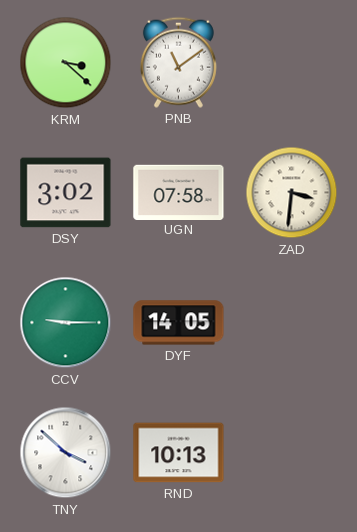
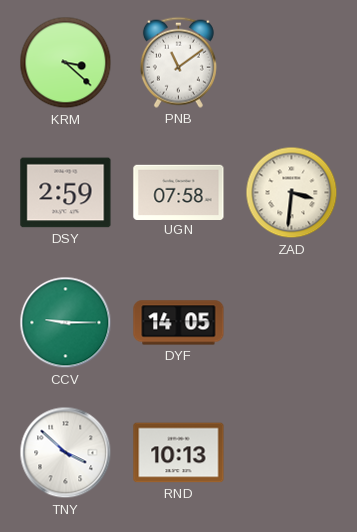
DSY: 3:02 -> 2:59 (66, 193)
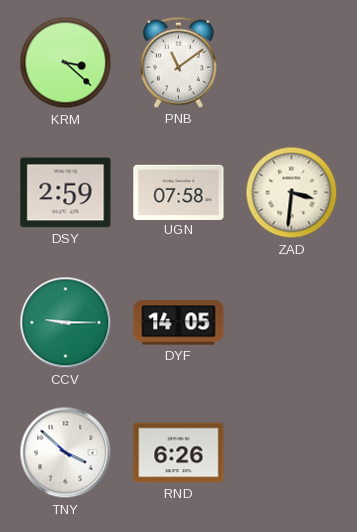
RND: 10:13 -> 6:26 (179, 453)
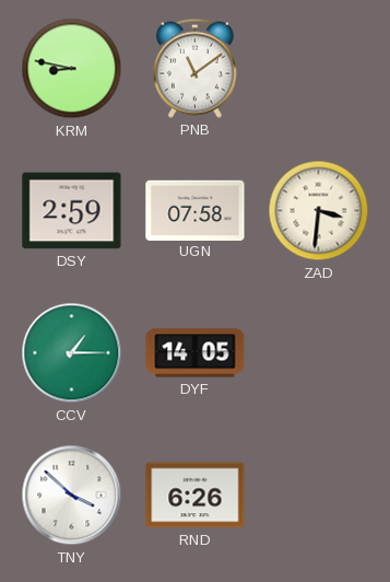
KRM: 3:22 -> 8:47 (72, 69)
CCV: 9:15 -> 1:15 (72, 353)
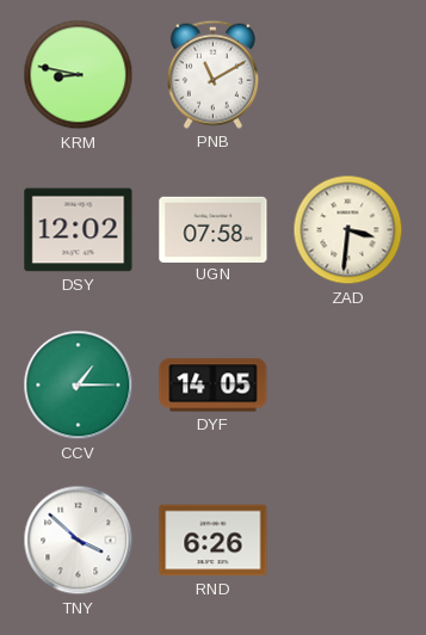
PNB: 11:09 -> 11:10 (212, 74)
DSY: 2:59 -> 12:02 (79, 230)
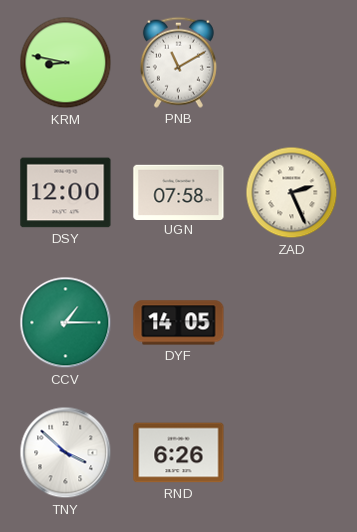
DSY: 12:02 -> 12:00 (66, 193)
ZAD: 3:31 -> 2:26 (292, 193)
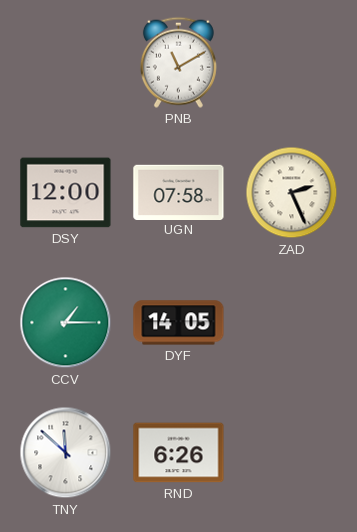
KRM: 8:47 -> none (66, 63)
TNY: 3:52 -> 11:52 (66, 453)
